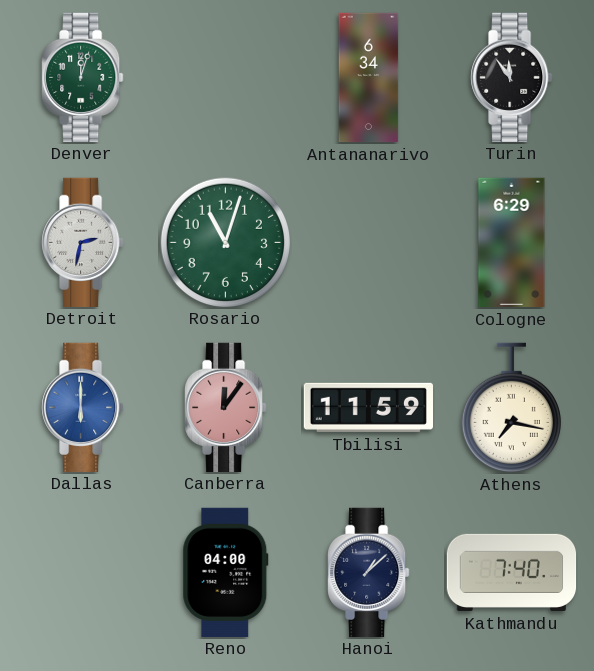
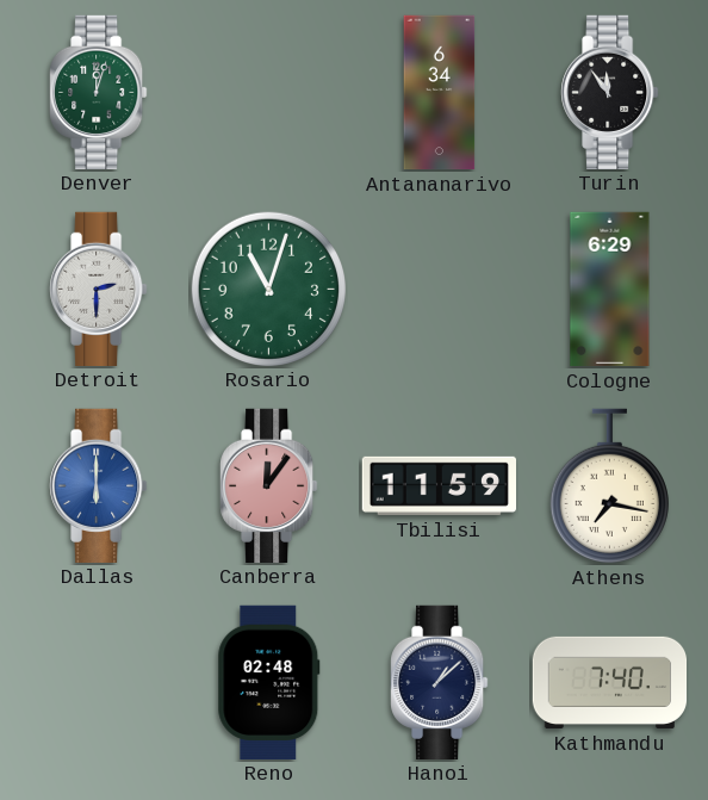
Detroit: 2:32 -> 2:30 (99, 289)
Reno: 04:00 -> 02:48 (269, 682)
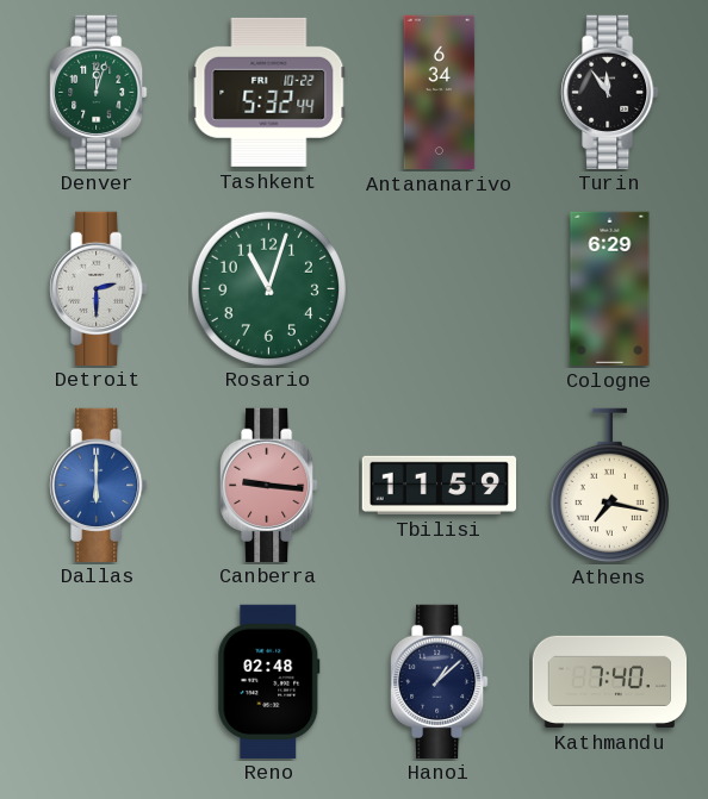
Tashkent: none -> 5:32 (269, 92)
Canberra: 12:06 -> 9:16 (269, 485)
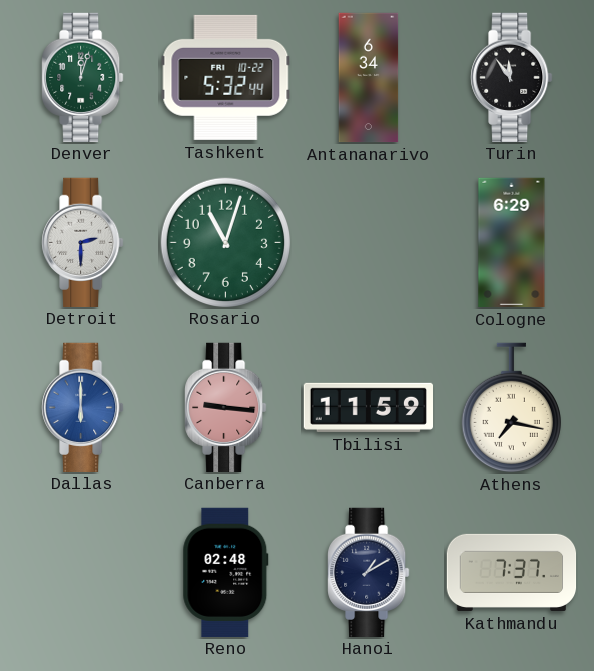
Hanoi: 1:08 -> 1:10 (369, 572)
Kathmandu: 7:40 -> 7:37 (512, 572)
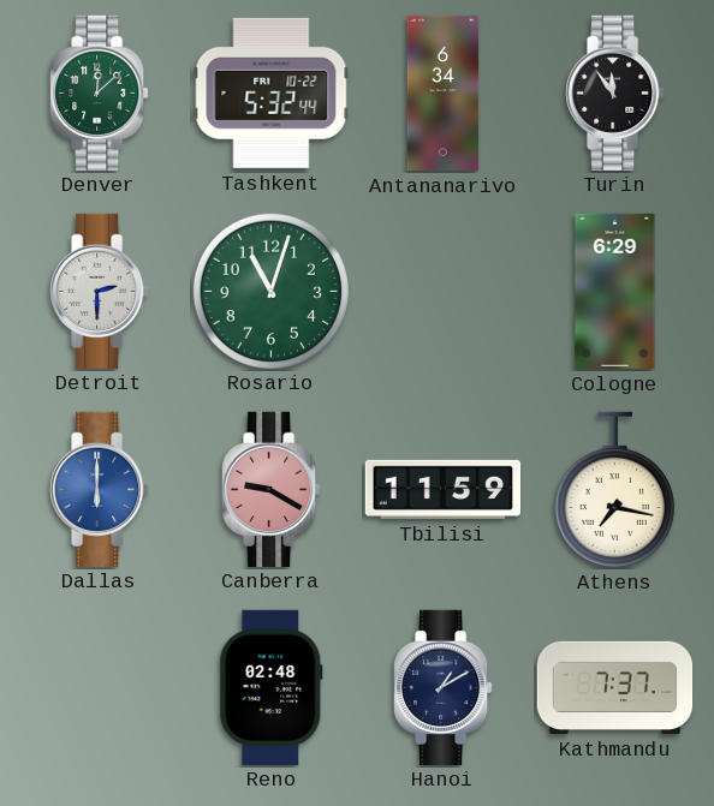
Denver: 12:03 -> 12:08 (100, 92)
Canberra: 9:16 -> 9:20 (272, 489)
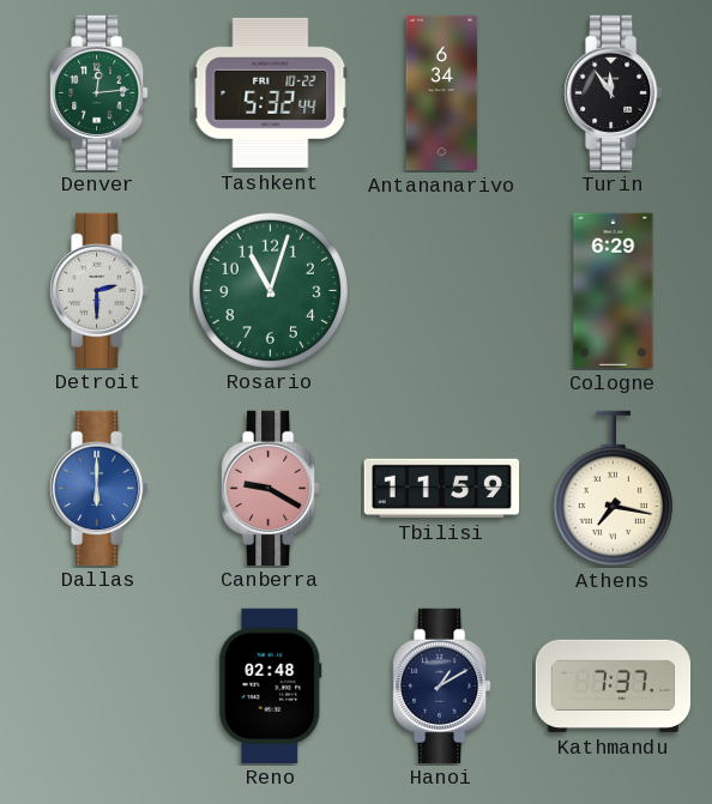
Denver: 12:08 -> 12:14 (99, 92)
